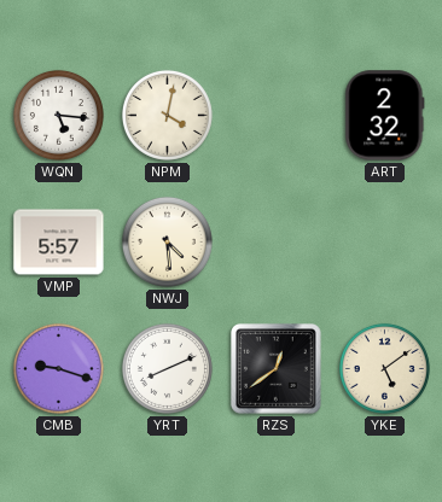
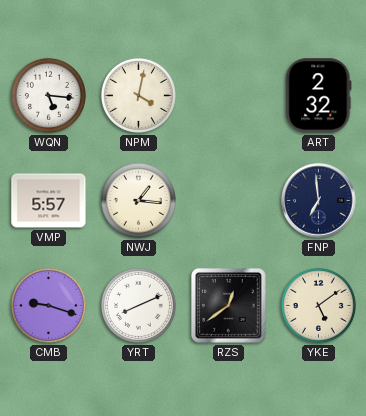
NWJ: 4:29 -> 1:16 (138, 200)
FNP: none -> 6:59 (319, 201)
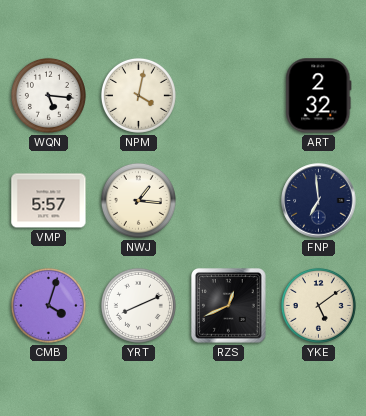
CMB: 9:18 -> 4:03 (48, 305)
RZS: 12:39 -> 12:41 (229, 306)
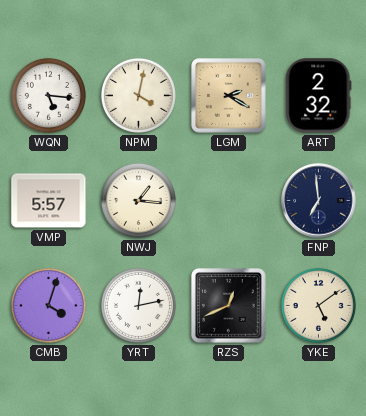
LGM: none -> 2:20 (229, 96)
YRT: 8:11 -> 12:13 (138, 305)
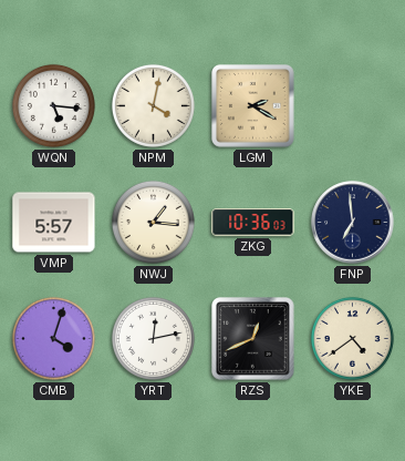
ART: 2:32 -> none (319, 96)
ZKG: none -> 10:36 (253, 223)
YKE: 5:09 -> 4:39 (352, 338)
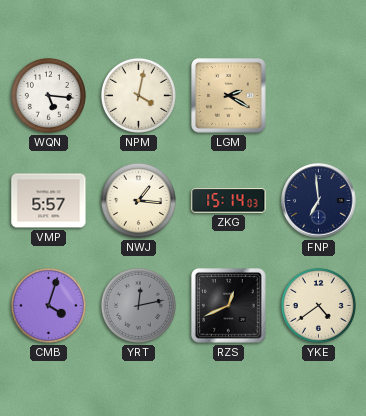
ZKG: 10:36 -> 15:14 (229, 201)
YRT dial: white -> grey (138, 305)
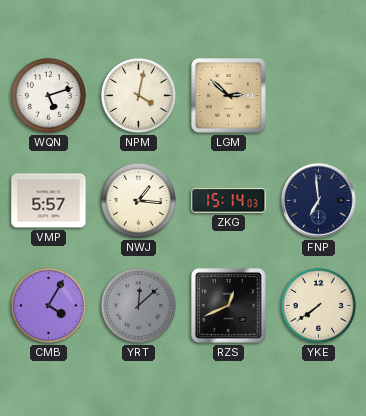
WQN: 5:16 -> 5:12 (48, 95)
LGM: 2:20 -> 2:52 (229, 96)
CMB: 4:03 -> 4:05 (48, 305)
YRT: 12:13 -> 12:08 (138, 305)
YKE: 4:39 -> 7:39 (318, 305)
